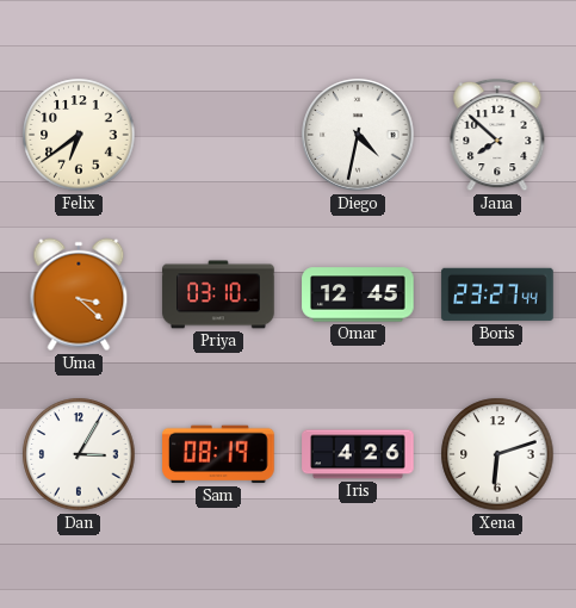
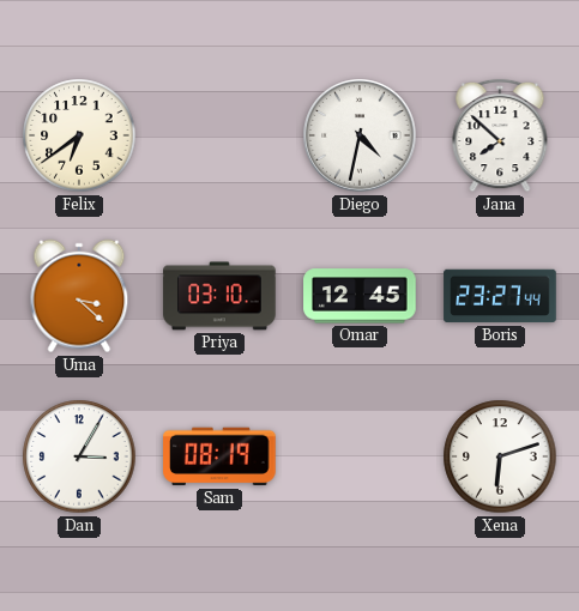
Iris: 4:26 -> none (358, 454)
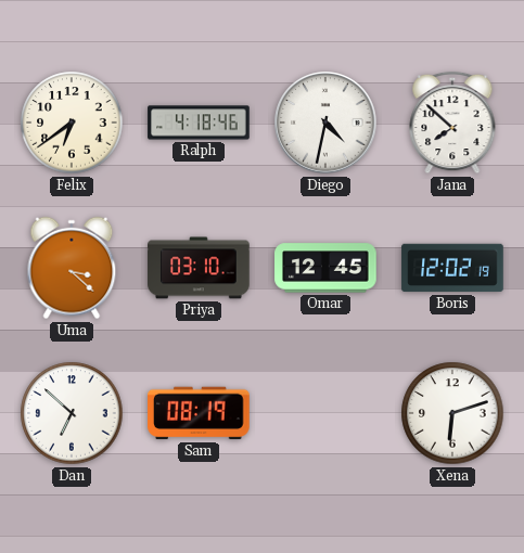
Ralph: none -> 4:18 (199, 123)
Boris: 23:27 -> 12:02 (452, 268)
Dan: 3:05 -> 6:52 (72, 413)
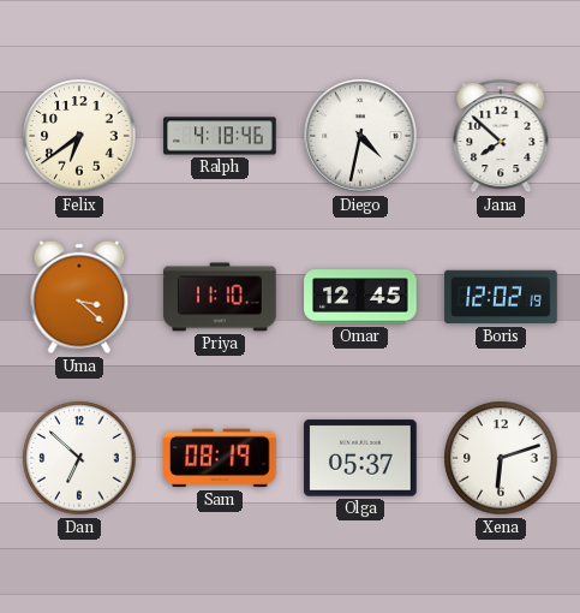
Priya: 03:10 -> 11:10 (220, 297)
Olga: none -> 05:37 (360, 458)
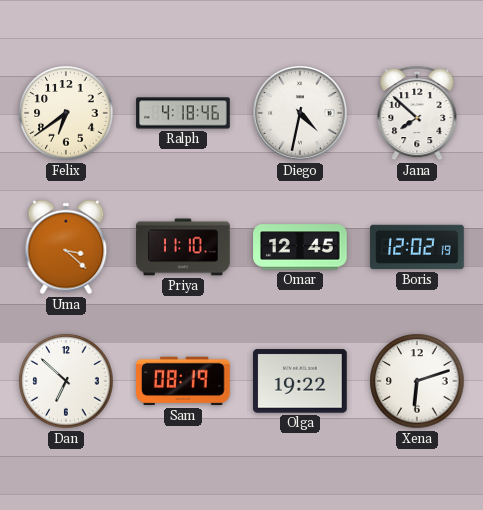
Olga: 05:37 -> 19:22 (300, 381)
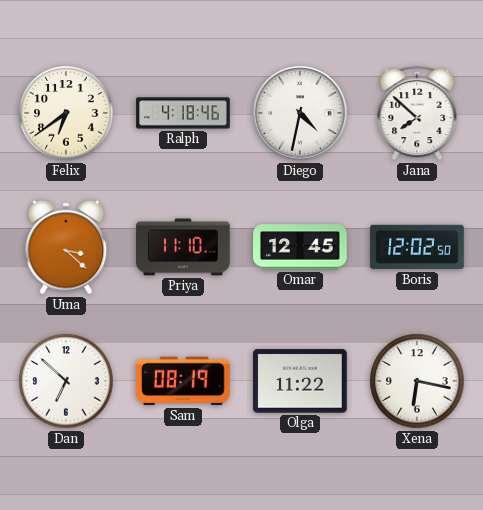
Boris: 12:02:19 -> 12:02:50 (417, 247)
Olga: 19:22 -> 11:22 (300, 381)
Xena: 6:12 -> 6:17 (417, 381)
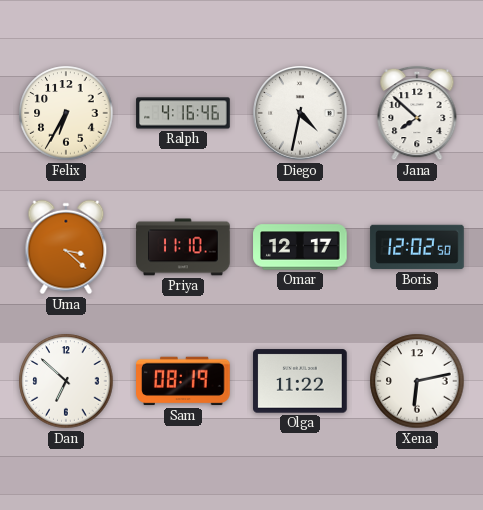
Felix: 6:39 -> 6:35 (66, 113)
Ralph: 4:18 -> 4:16 (183, 113)
Omar: 12:45 -> 12:17 (300, 247)
Xena: 6:17 -> 6:13 (417, 381)
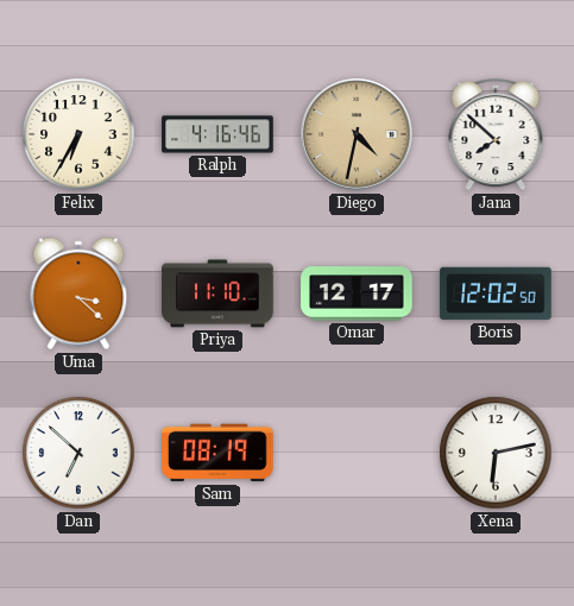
Diego dial: white -> champagne (357, 134)
Olga: 11:22 -> none (300, 381)
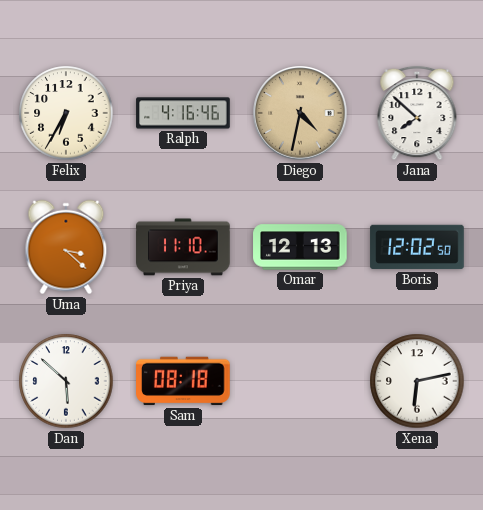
Omar: 12:17 -> 12:13 (300, 247)
Dan: 6:52 -> 5:52 (66, 381)
Sam: 08:19 -> 08:18 (183, 381)
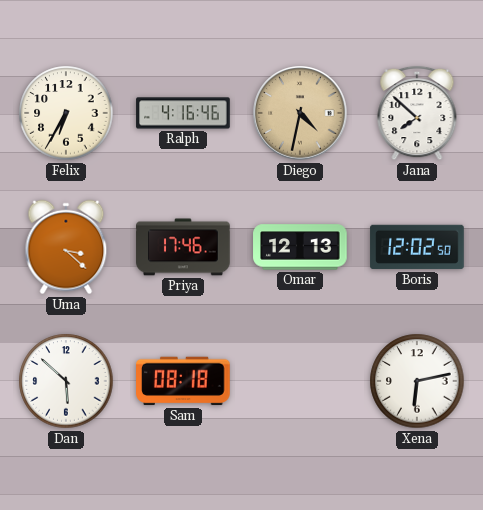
Priya: 11:10 -> 17:46 (183, 247)
